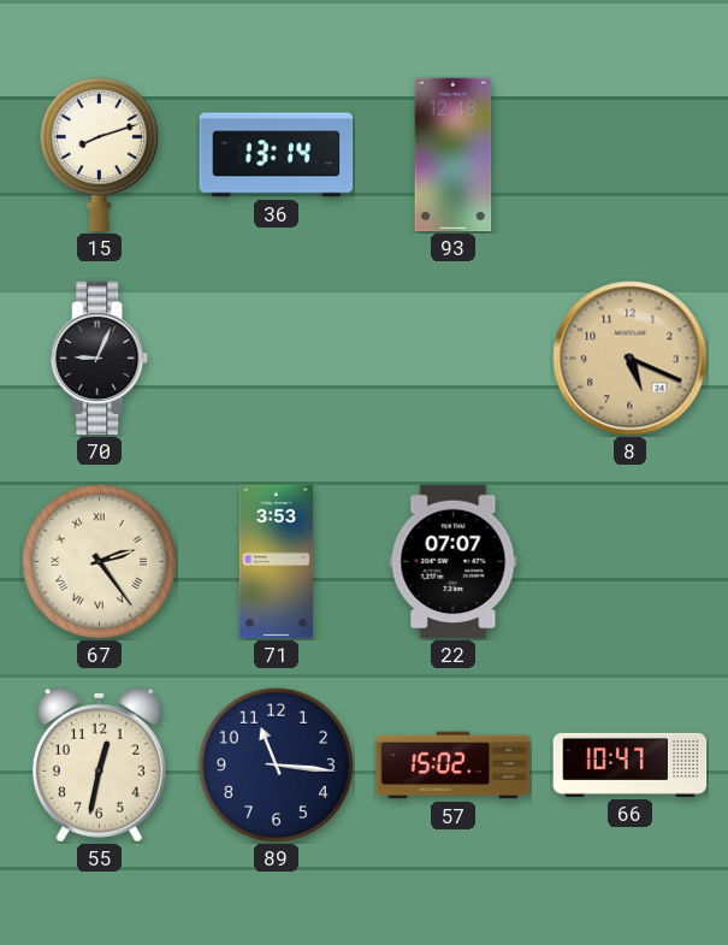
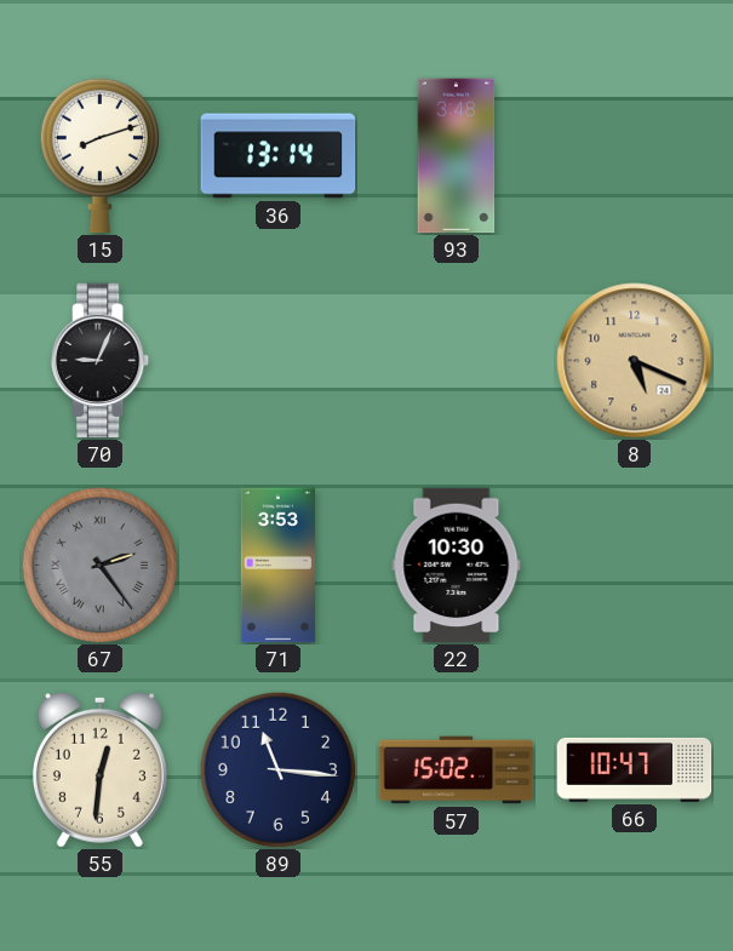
93: 12:48 -> 3:48 (457, 156)
67 dial: cream -> grey (99, 565)
22: 07:07 -> 10:30 (457, 566)
55: 12:32 -> 12:31 (99, 769)
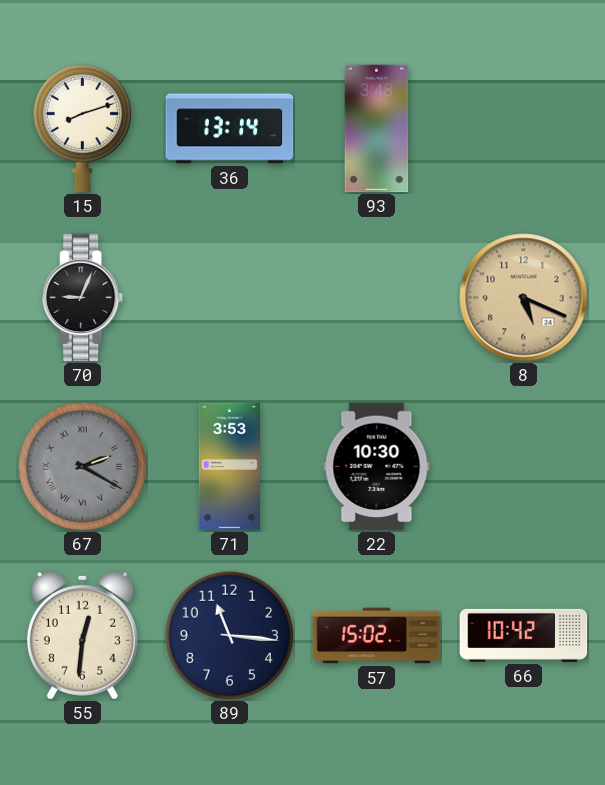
67: 2:24 -> 2:20 (82, 466)
66: 10:47 -> 10:42 (524, 635)
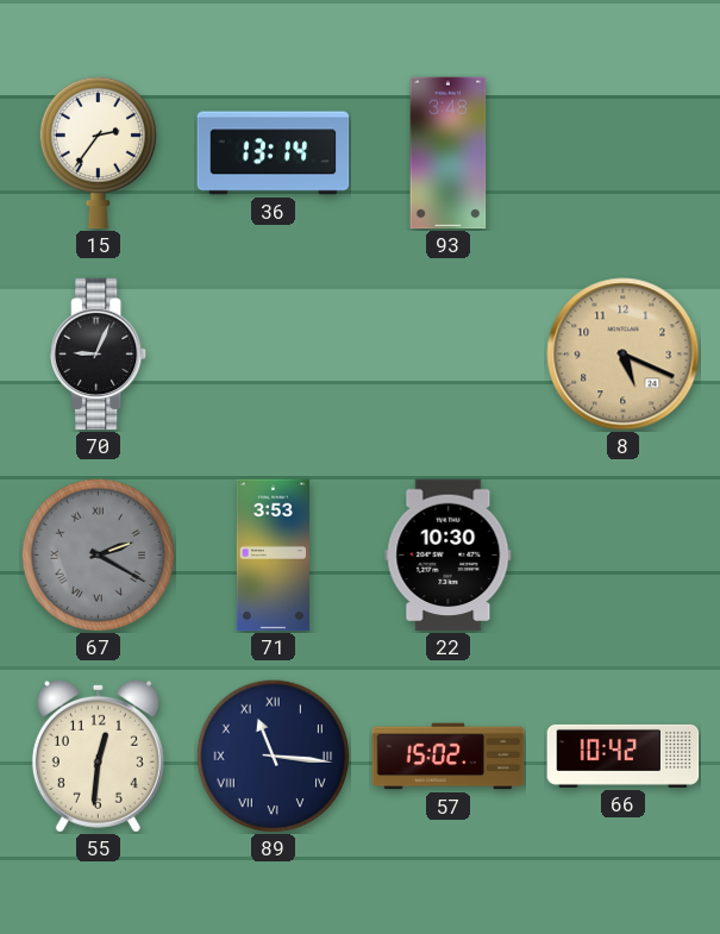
15: 8:12 -> 2:36 (98, 152)
89 numerals: Arabic -> Roman (273, 756)
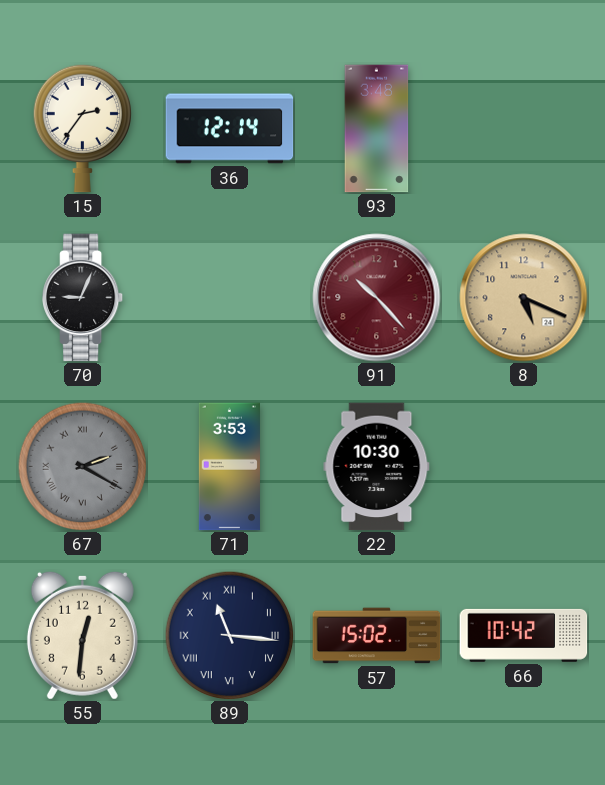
36: 13:14 -> 12:14 (230, 129)
91: none -> 10:23 (377, 298)
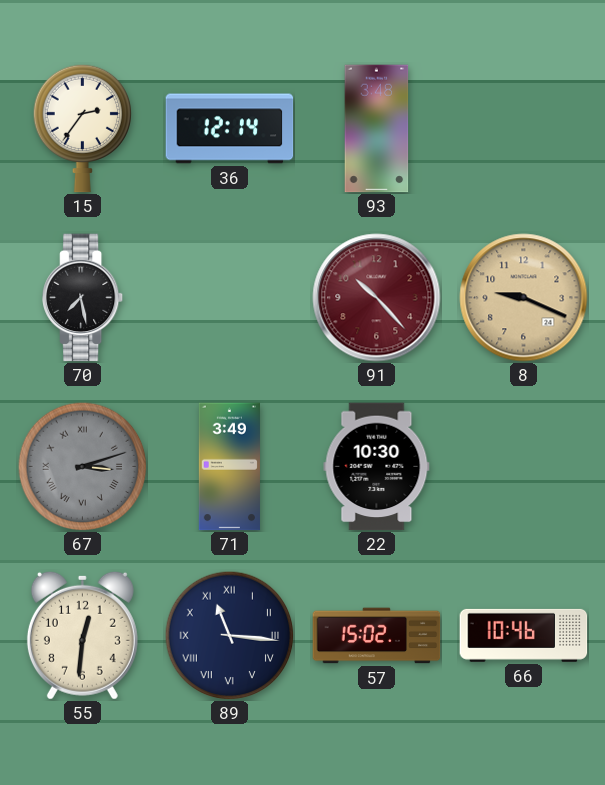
70: 9:04 -> 7:28 (84, 298)
8: 5:19 -> 9:19 (524, 298)
67: 2:20 -> 3:12 (82, 466)
71: 3:53 -> 3:49 (229, 467)
66: 10:42 -> 10:46 (524, 635)
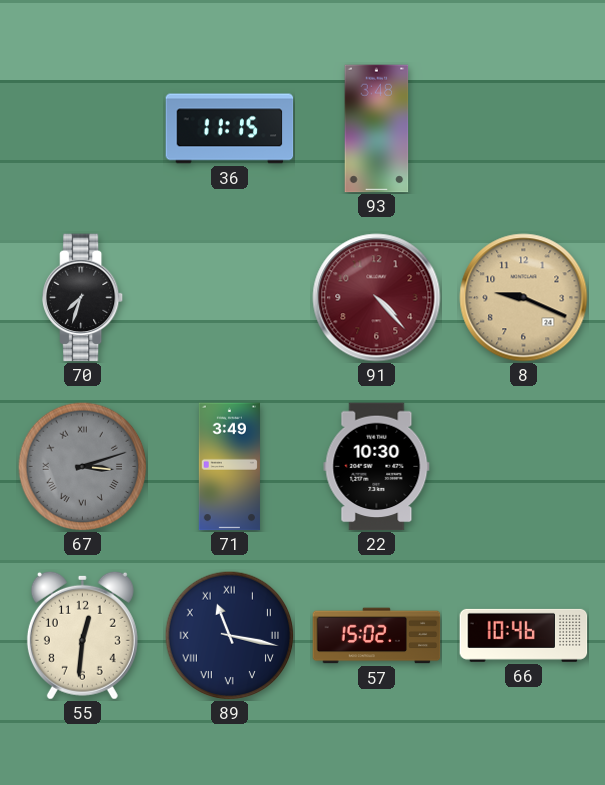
15: 2:36 -> none (82, 128)
36: 12:14 -> 11:15 (230, 129)
70: 7:28 -> 7:33 (84, 298)
91: 10:23 -> 4:23 (377, 298)
89: 11:16 -> 11:17 (229, 635)
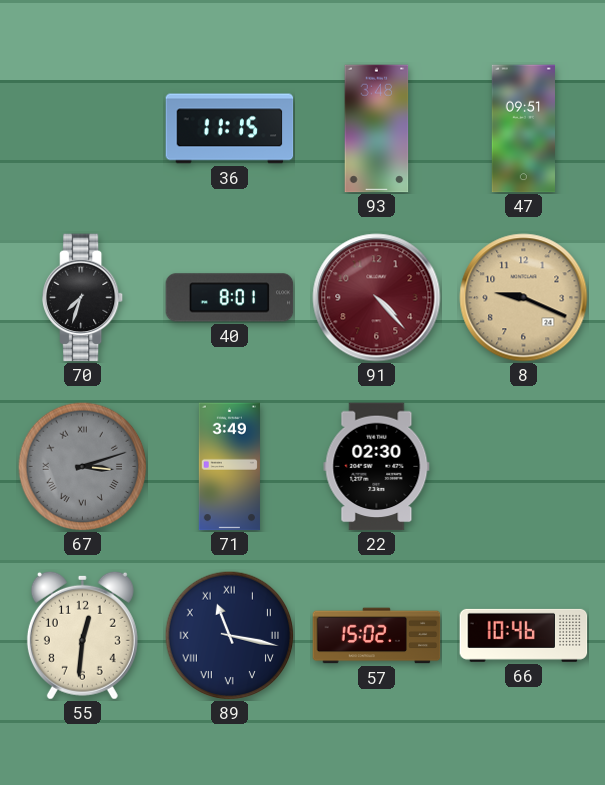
47: none -> 09:51 (523, 129)
40: none -> 8:01 (230, 298)
22: 10:30 -> 02:30 (377, 467)
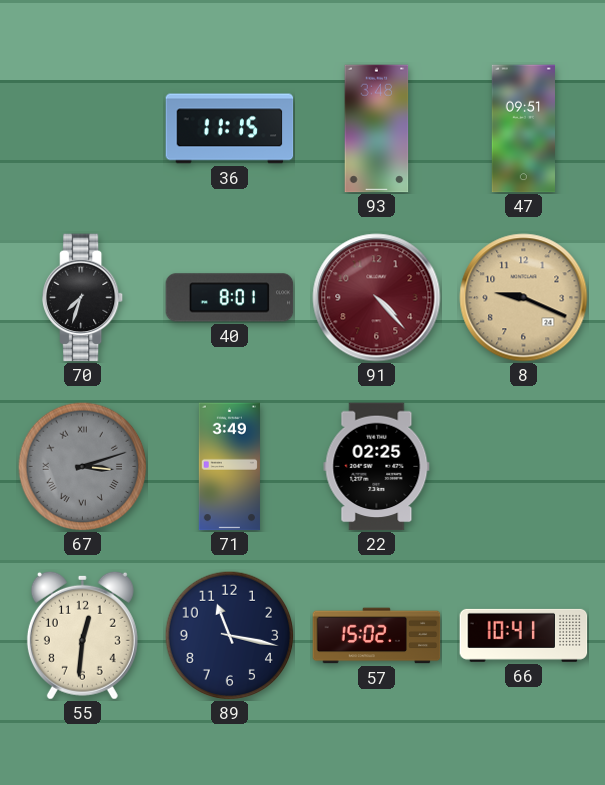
22: 02:30 -> 02:25 (377, 467)
89 numerals: Roman -> Arabic (229, 635)
66: 10:46 -> 10:41 (524, 635)
